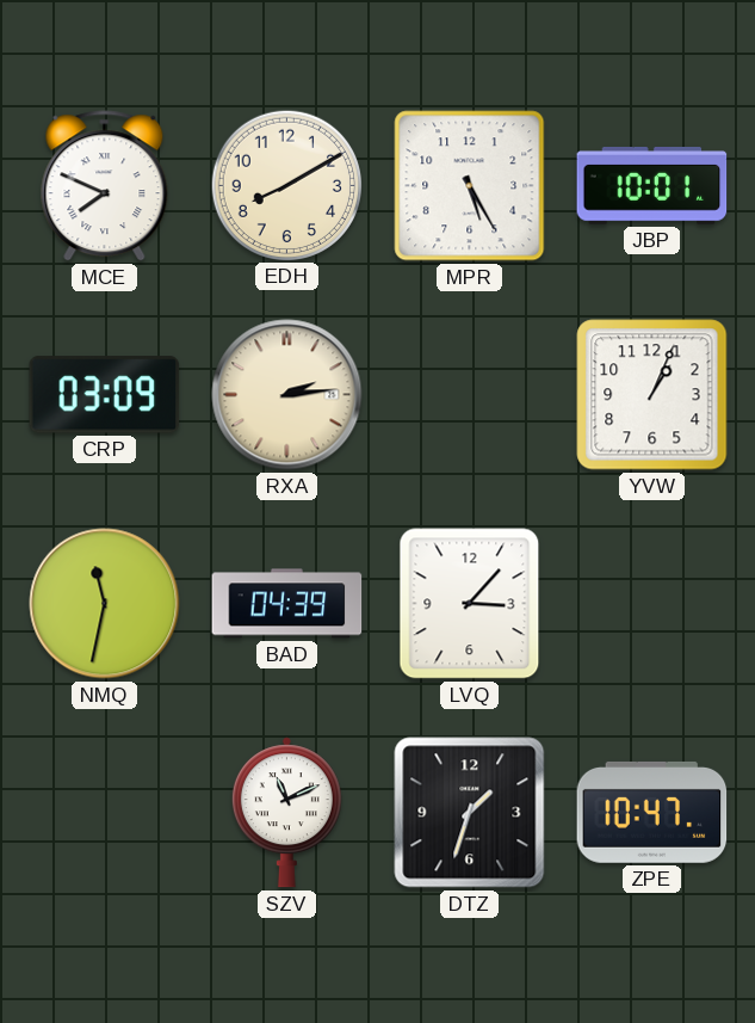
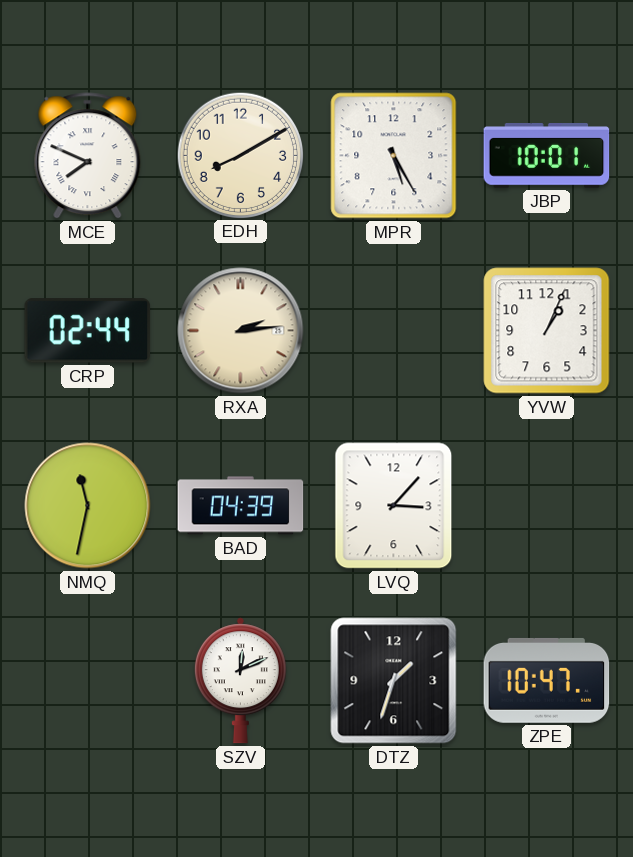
CRP: 03:09 -> 02:44 (88, 331)
SZV: 11:11 -> 12:11 (240, 681)
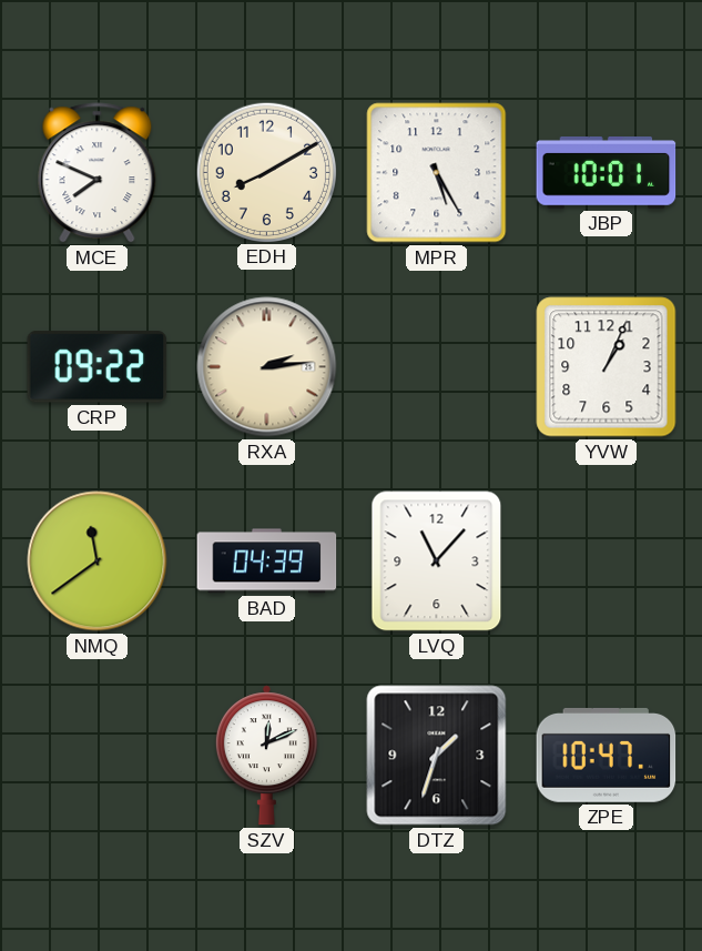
CRP: 02:44 -> 09:22 (98, 367)
NMQ: 11:32 -> 11:39 (98, 562)
LVQ: 3:07 -> 11:07 (437, 562)
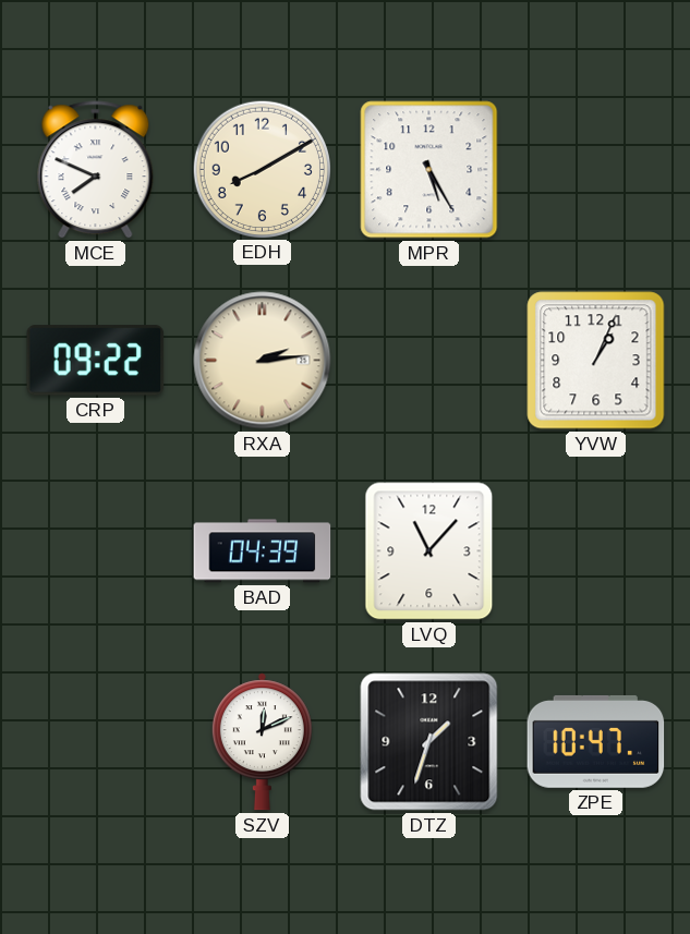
JBP: 10:01 -> none (607, 173)
NMQ: 11:39 -> none (98, 562)
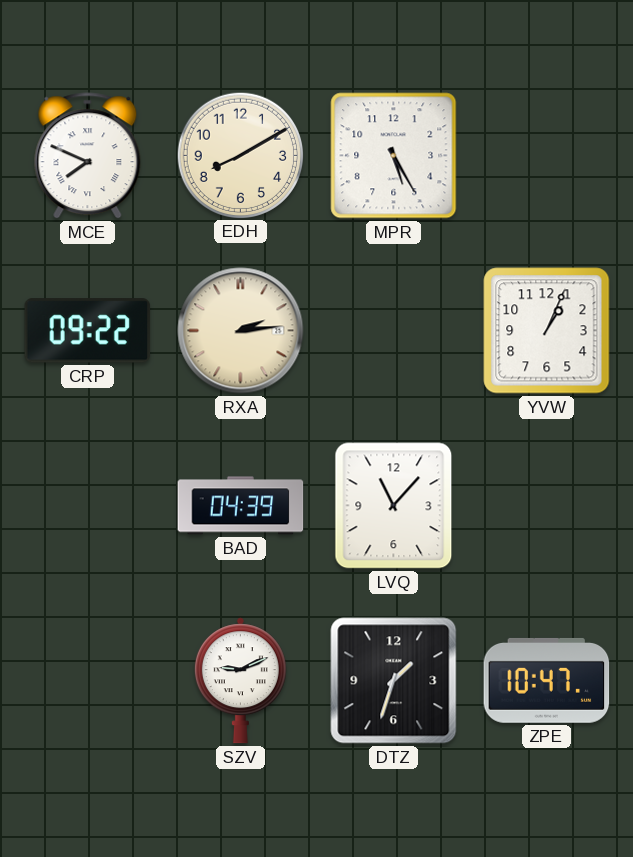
SZV: 12:11 -> 9:11 (240, 681)
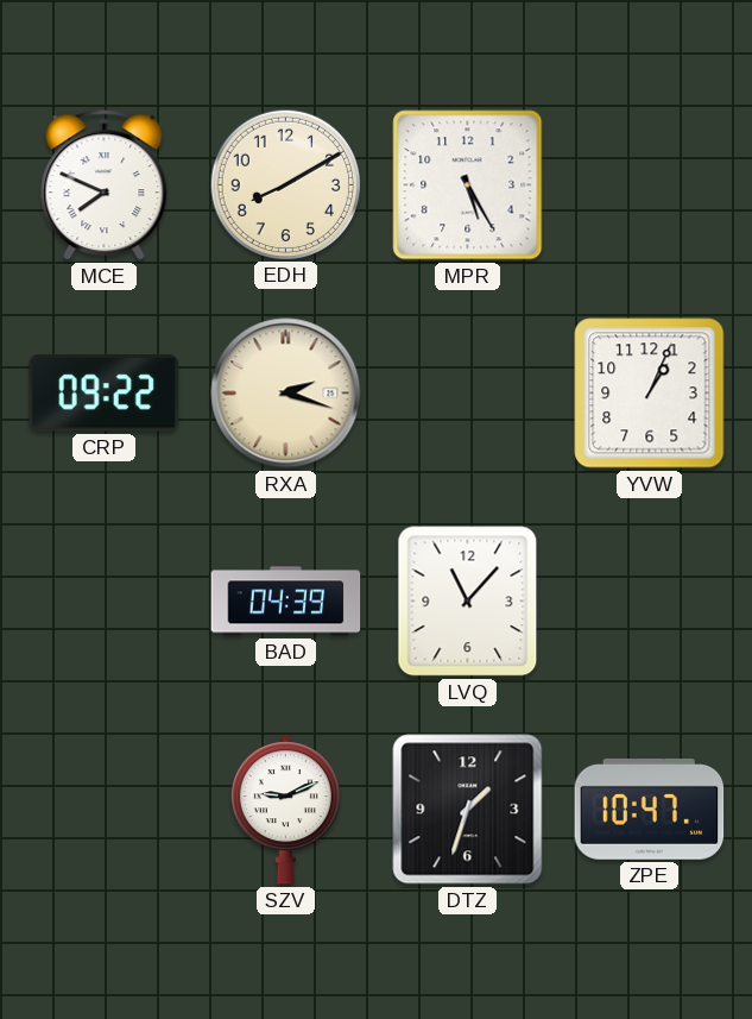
RXA: 2:14 -> 2:18 (286, 394)
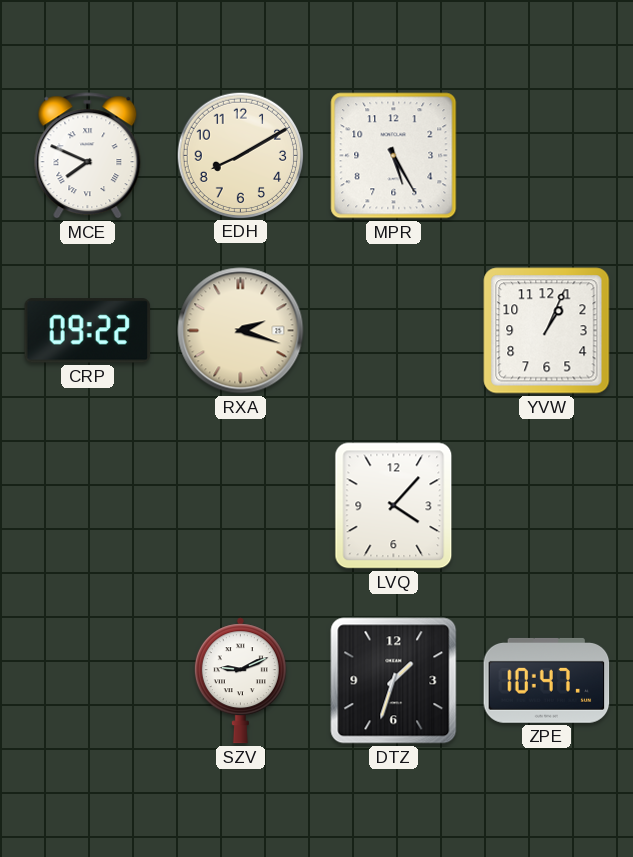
BAD: 04:39 -> none (286, 602)
LVQ: 11:07 -> 4:07 (394, 506)
